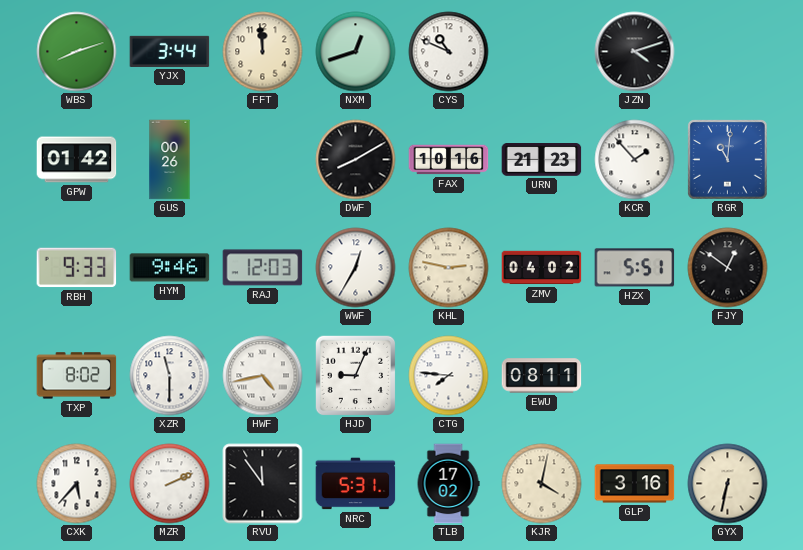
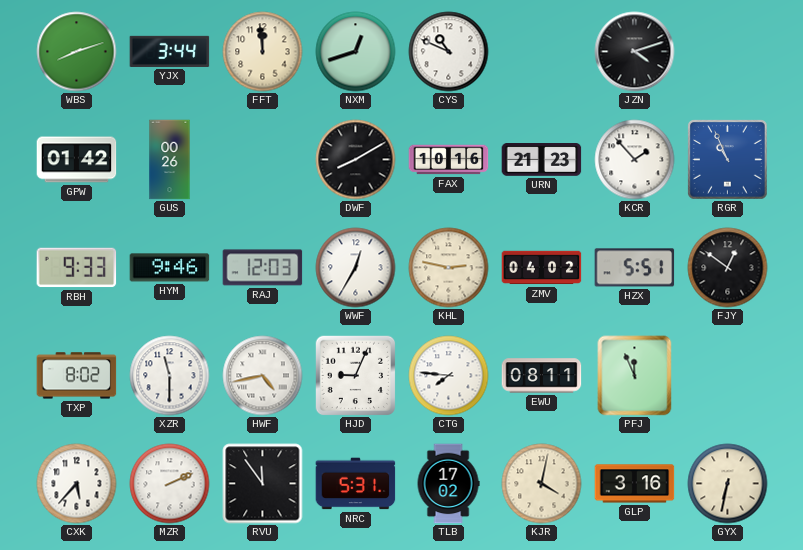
RGR: 11:01 -> 10:56 (728, 160)
PFJ: none -> 11:56 (635, 376)
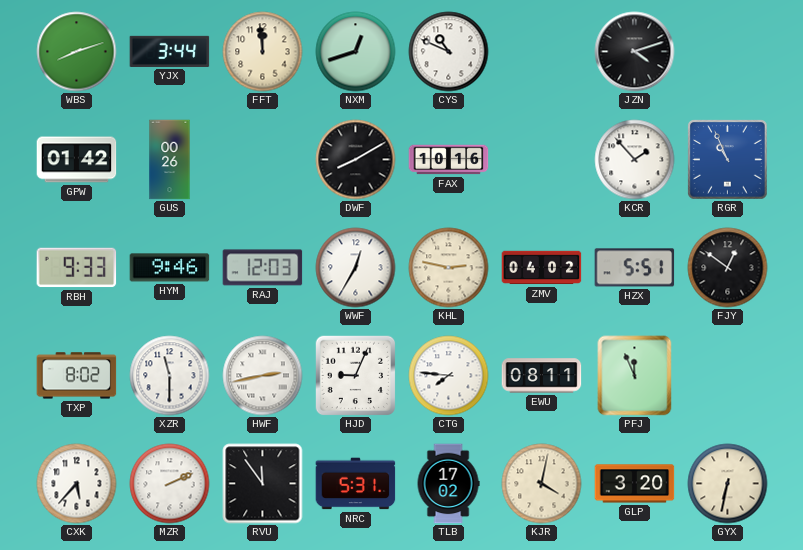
URN: 21:23 -> none (542, 160)
HWF: 4:43 -> 2:43 (263, 376)
GLP: 3:16 -> 3:20 (635, 484)
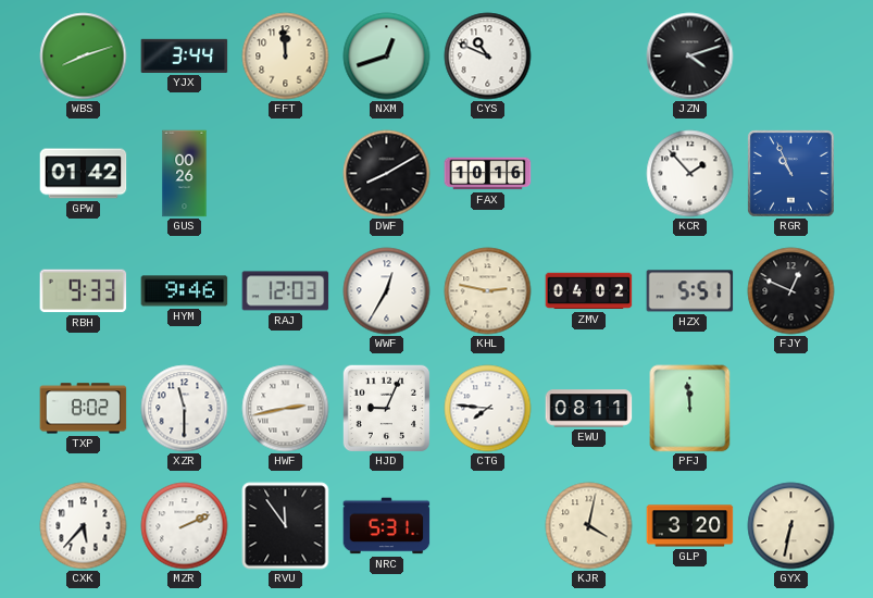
FJY: 12:51 -> 12:49 (791, 291)
PFJ: 11:56 -> 11:59 (690, 409)
TLB: 17:02 -> none (448, 484)
